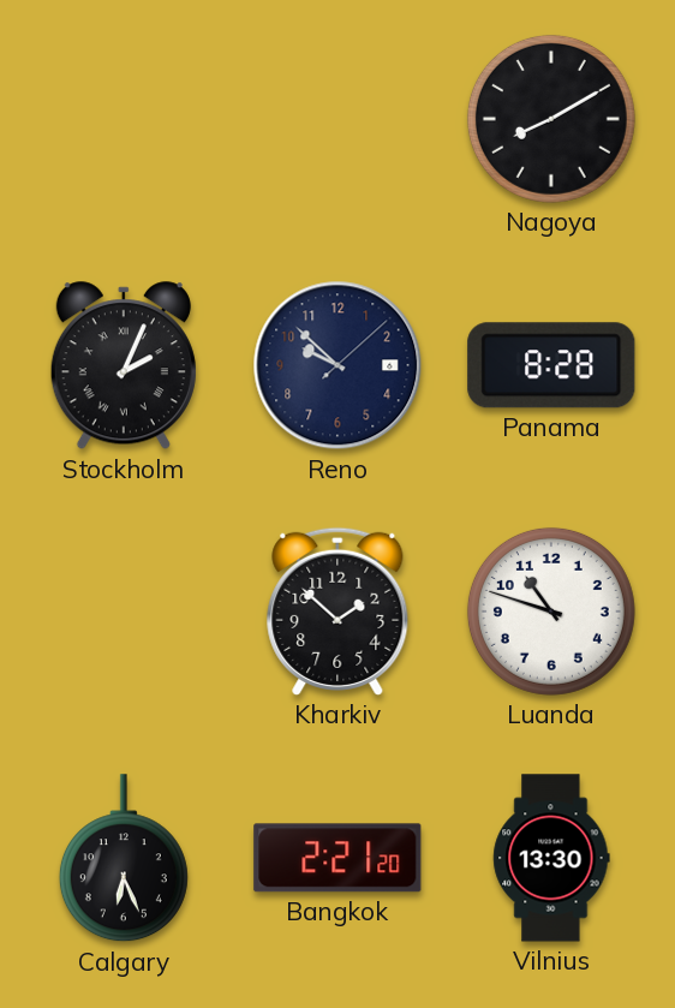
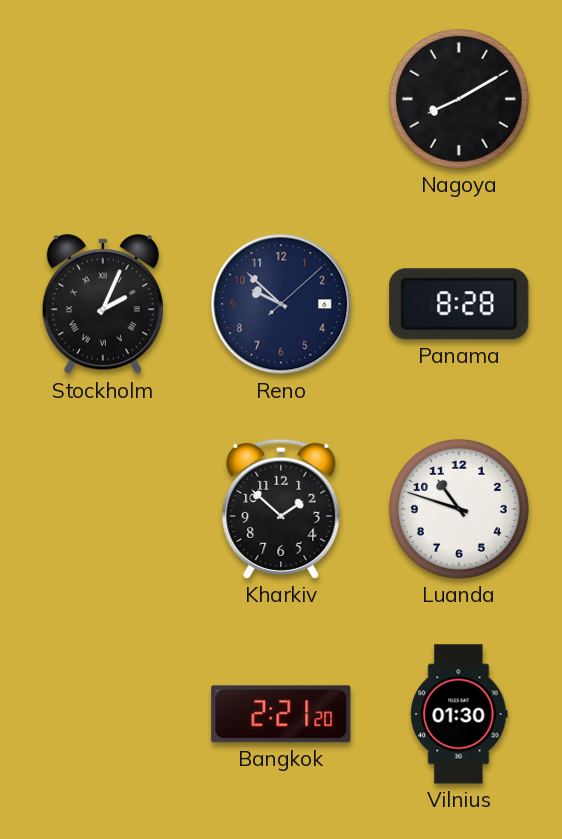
Calgary: 6:26 -> none (124, 859)
Vilnius: 13:30 -> 01:30 (459, 714)
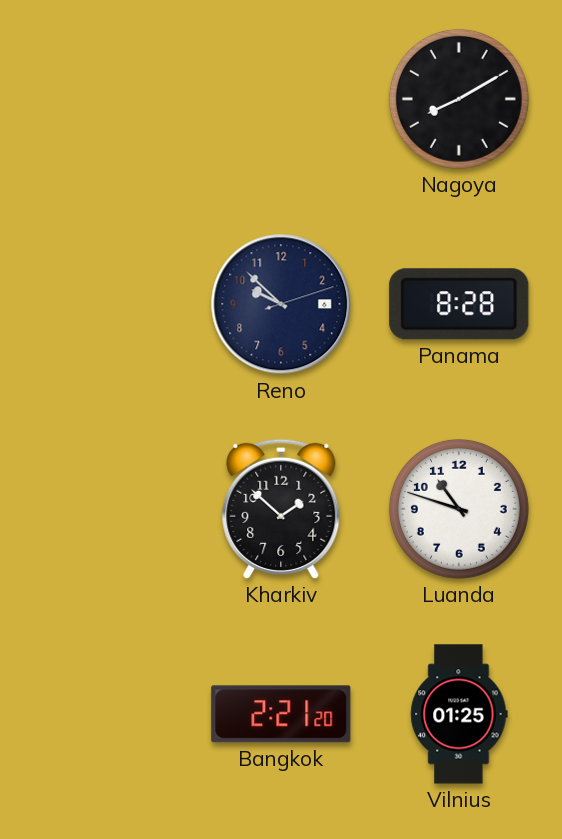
Stockholm: 2:04 -> none (103, 305)
Reno: 9:52:08 -> 9:52:12 (281, 304)
Vilnius: 01:30 -> 01:25 (459, 714)
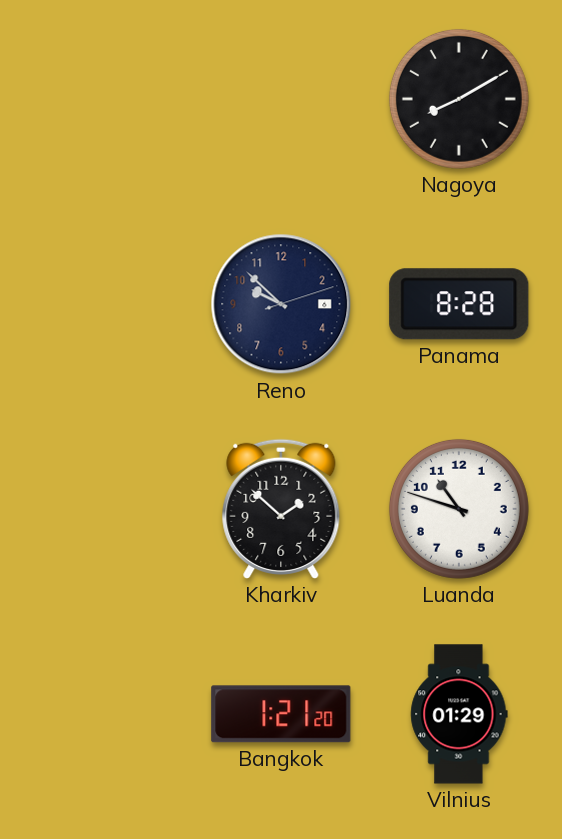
Bangkok: 2:21 -> 1:21 (281, 714)
Vilnius: 01:25 -> 01:29 (459, 714)
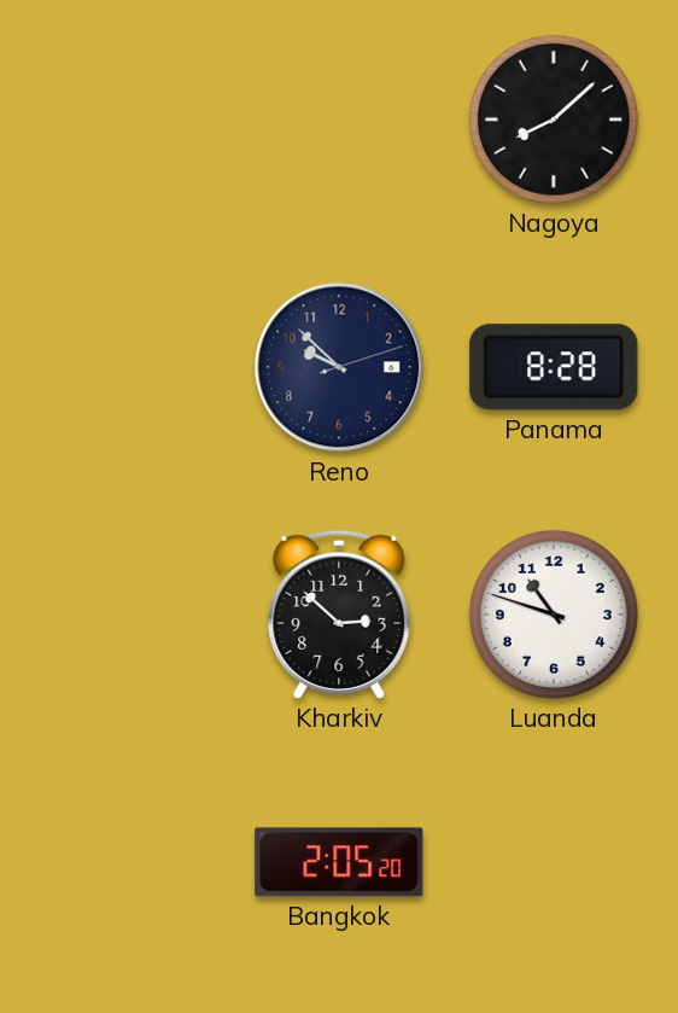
Nagoya: 8:10 -> 8:08 (554, 120)
Kharkiv: 1:52 -> 2:52 (339, 615)
Bangkok: 1:21 -> 2:05 (339, 862)
Vilnius: 01:29 -> none (459, 714)
